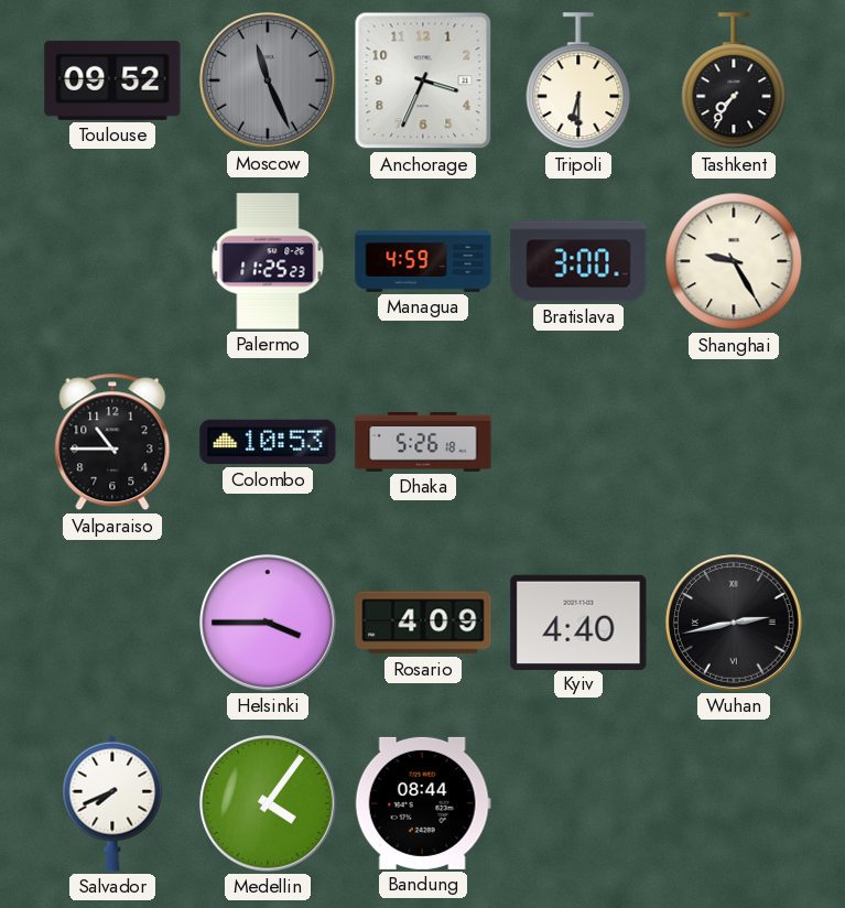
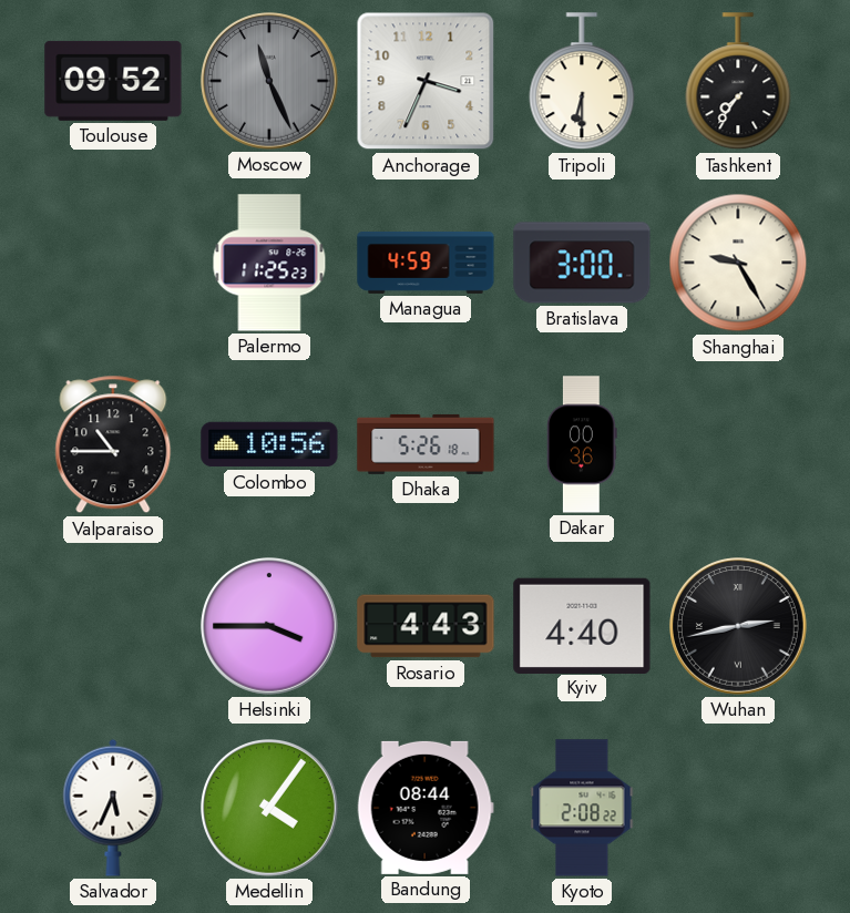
Colombo: 10:53 -> 10:56 (269, 444)
Dakar: none -> 00:36 (583, 444)
Rosario: 4:09 -> 4:43 (426, 626)
Salvador: 7:41 -> 5:34 (113, 808)
Kyoto: none -> 2:08 (582, 808)
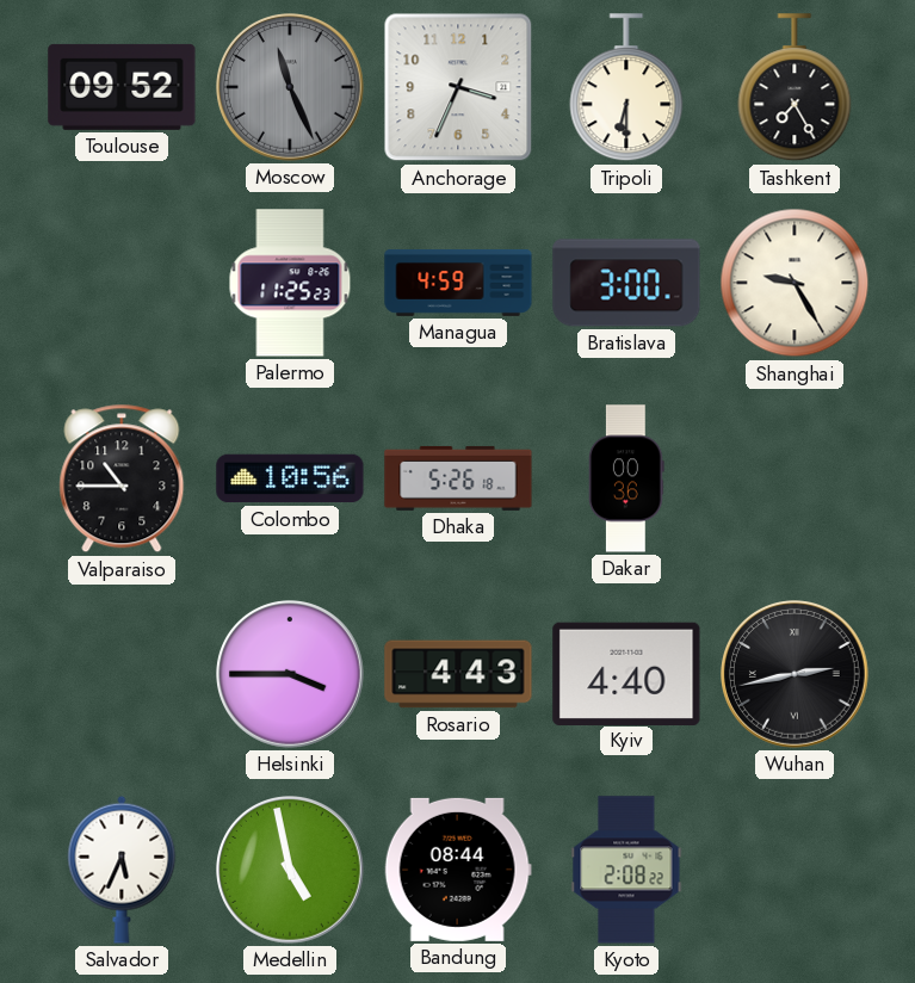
Tashkent: 7:36 -> 7:25 (795, 88)
Medellin: 4:06 -> 4:58 (291, 871)
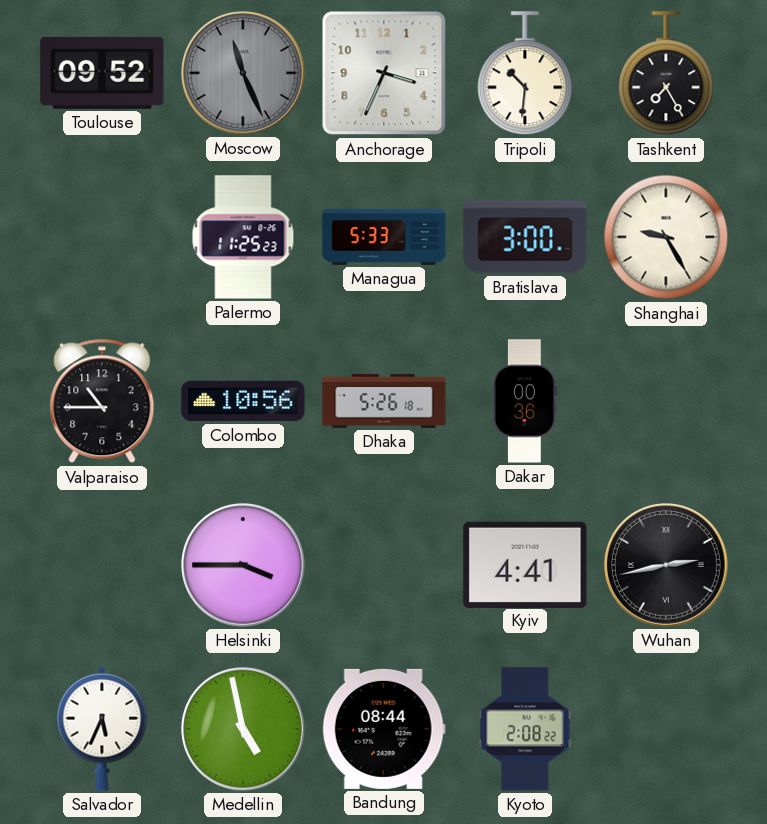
Tripoli: 6:30 -> 10:31 (525, 74)
Managua: 4:59 -> 5:33 (384, 237)
Rosario: 4:43 -> none (458, 674)
Kyiv: 4:40 -> 4:41 (525, 564)
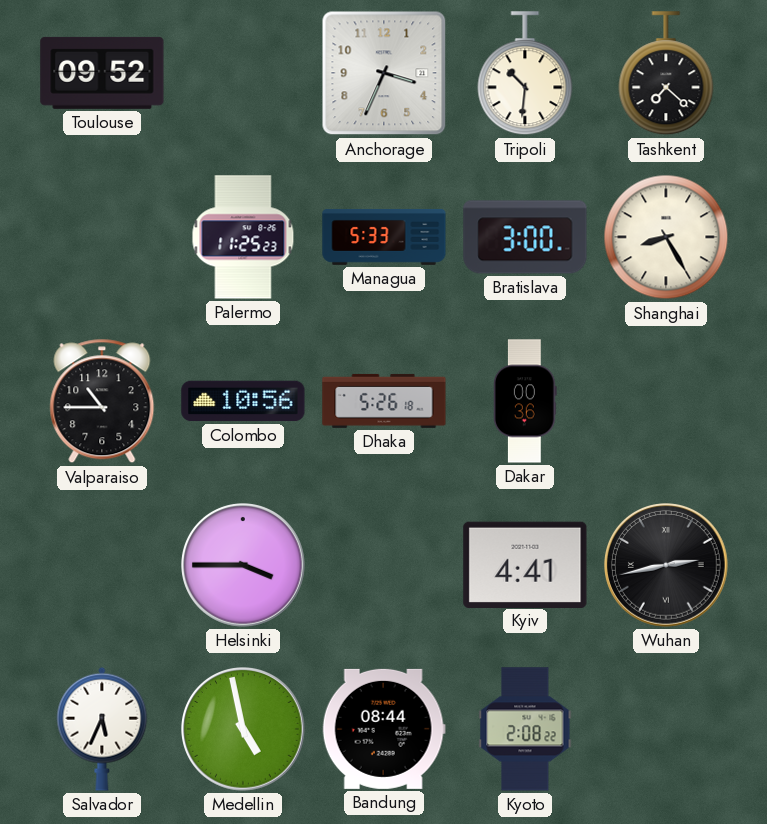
Moscow: 11:26 -> none (244, 74)
Tashkent: 7:25 -> 7:22 (666, 74)
Shanghai: 9:25 -> 8:25 (666, 237)
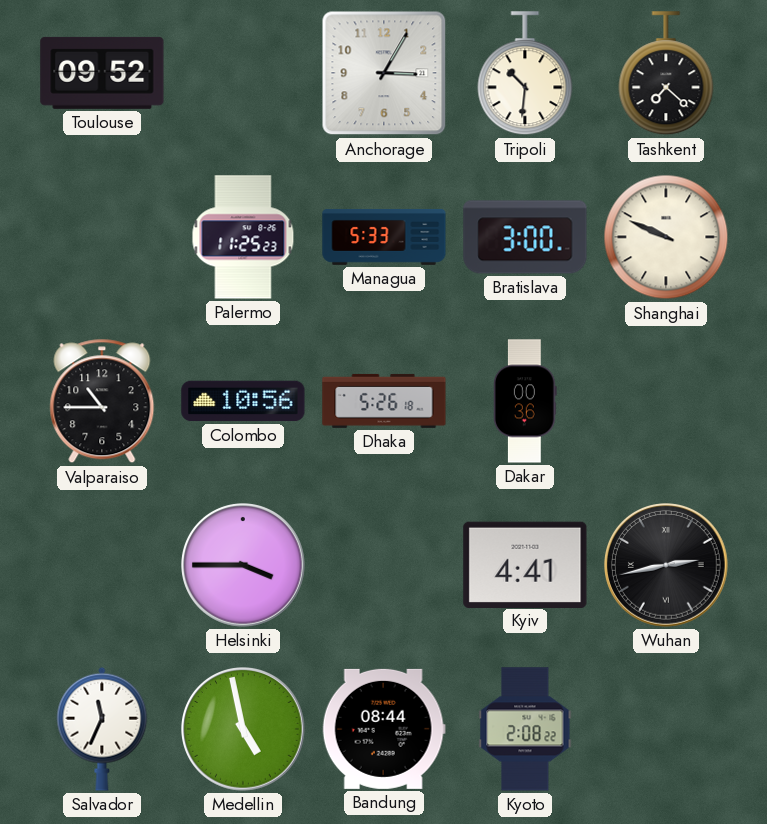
Anchorage: 3:34 -> 3:05 (384, 73)
Shanghai: 8:25 -> 9:49 (666, 237)
Salvador: 5:34 -> 11:34 (102, 729)
